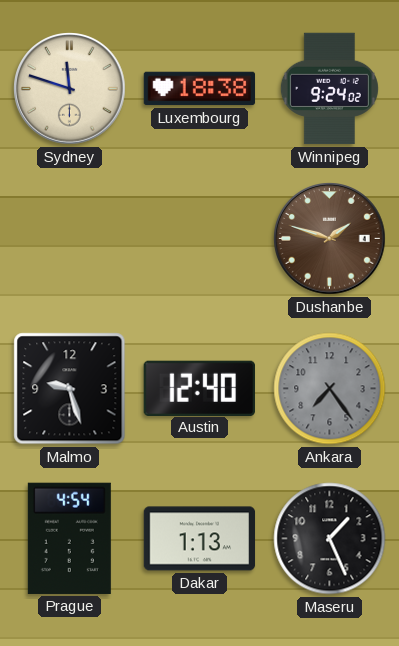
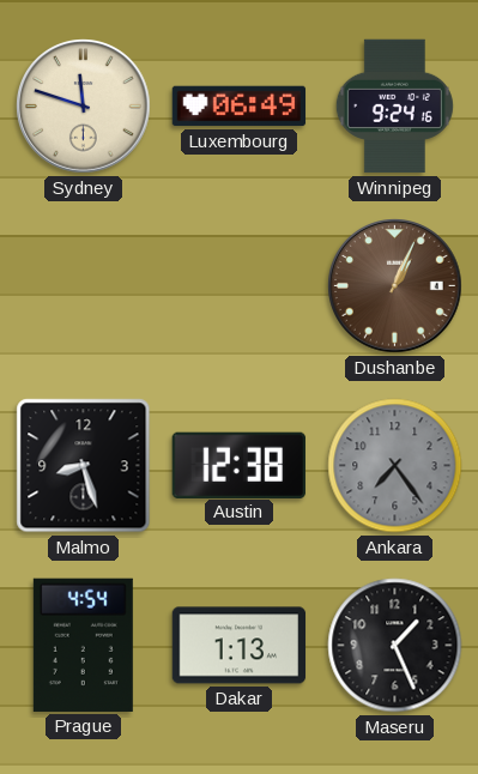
Luxembourg: 18:38 -> 06:49 (240, 107)
Winnipeg: 9:24:02 -> 9:24:16 (394, 107)
Dushanbe: 1:48 -> 1:04 (395, 286)
Malmo: 9:27 -> 8:27 (84, 466)
Austin: 12:40 -> 12:38 (238, 465)
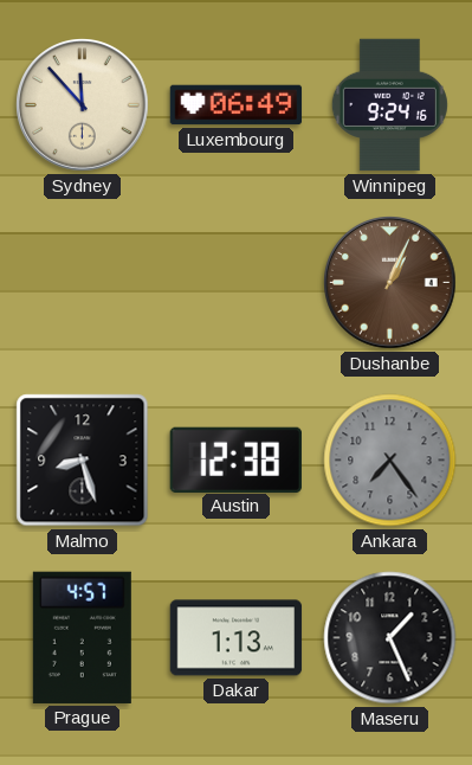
Sydney: 11:48 -> 11:53 (83, 105)
Prague: 4:54 -> 4:57 (82, 637)
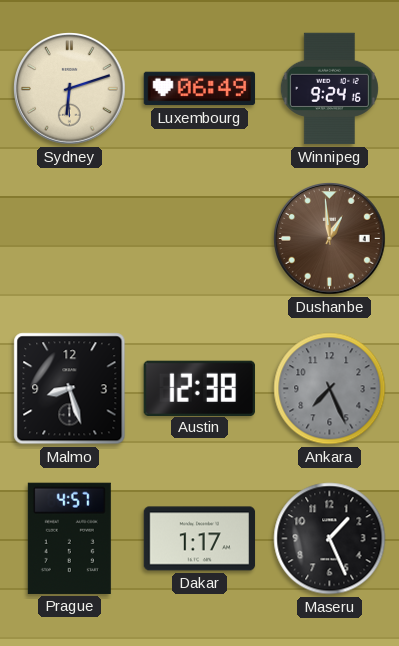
Sydney: 11:53 -> 6:12 (70, 89)
Dushanbe: 1:04 -> 12:59 (330, 239)
Ankara: 7:24 -> 7:26 (330, 389)
Dakar: 1:13 -> 1:17 (200, 539)
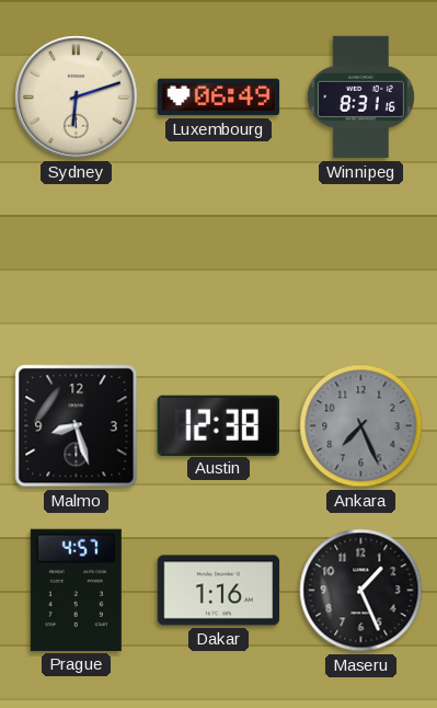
Winnipeg: 9:24 -> 8:31 (360, 98)
Dushanbe: 12:59 -> none (330, 239)
Dakar: 1:17 -> 1:16 (219, 591)
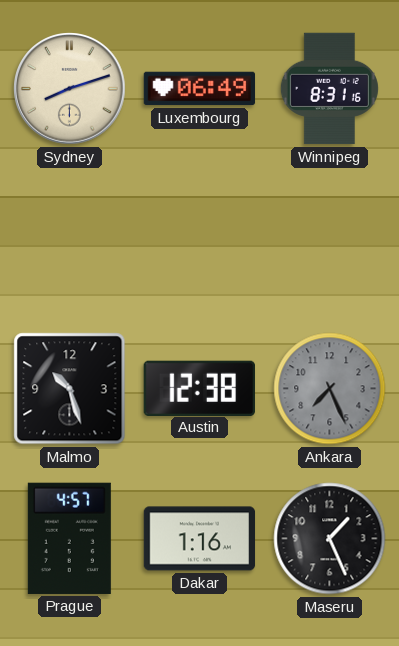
Sydney: 6:12 -> 8:12 (70, 89)
Malmo: 8:27 -> 10:27 (70, 389)
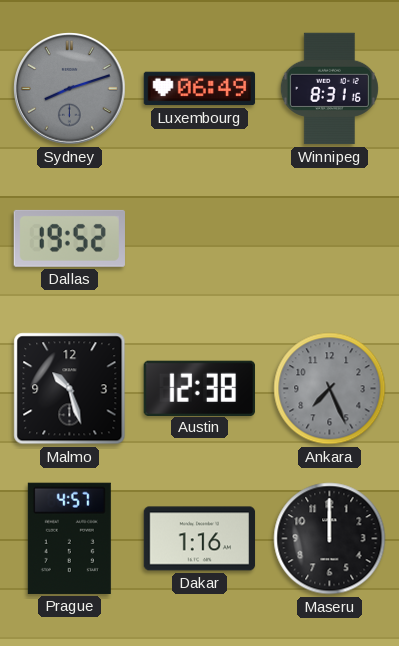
Sydney dial: cream -> grey (70, 89)
Dallas: none -> 19:52 (69, 238)
Maseru: 1:26 -> 12:00 (330, 539)
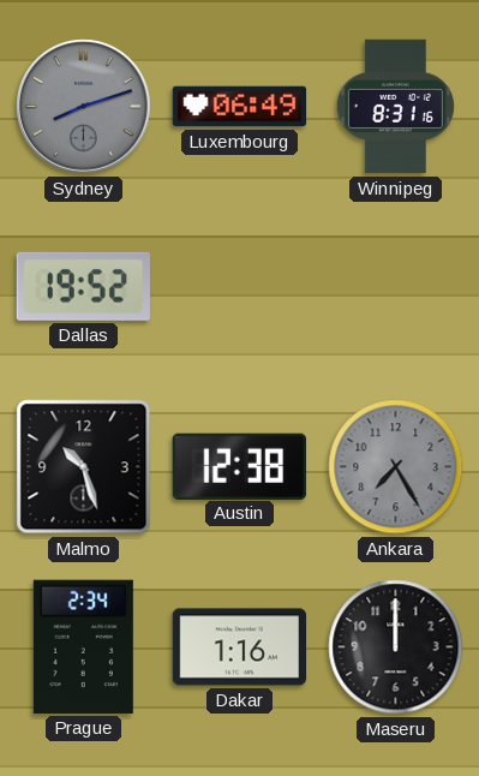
Ankara: 7:26 -> 7:25 (396, 467)
Prague: 4:57 -> 2:34 (83, 646)
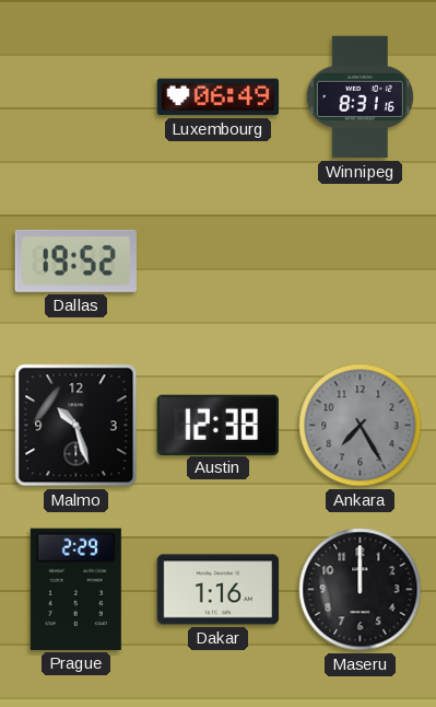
Sydney: 8:12 -> none (84, 107)
Prague: 2:34 -> 2:29 (75, 589)
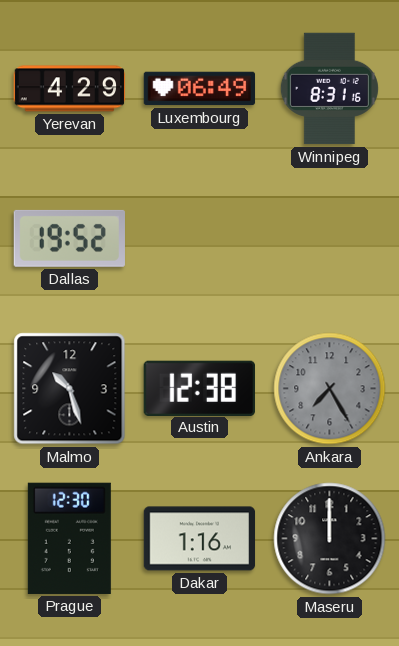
Yerevan: none -> 4:29 (70, 89)
Prague: 2:29 -> 12:30 (69, 538)
